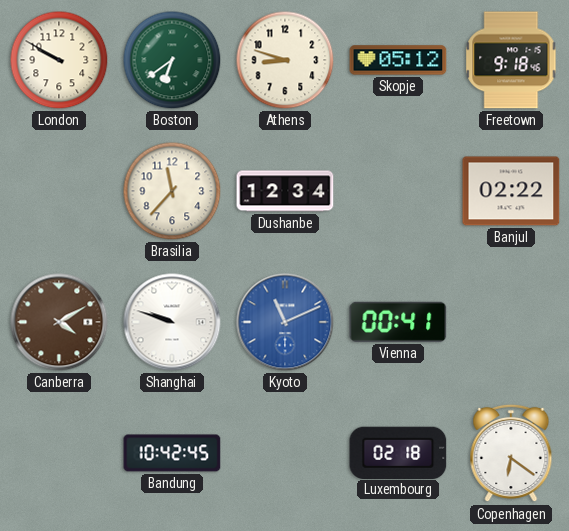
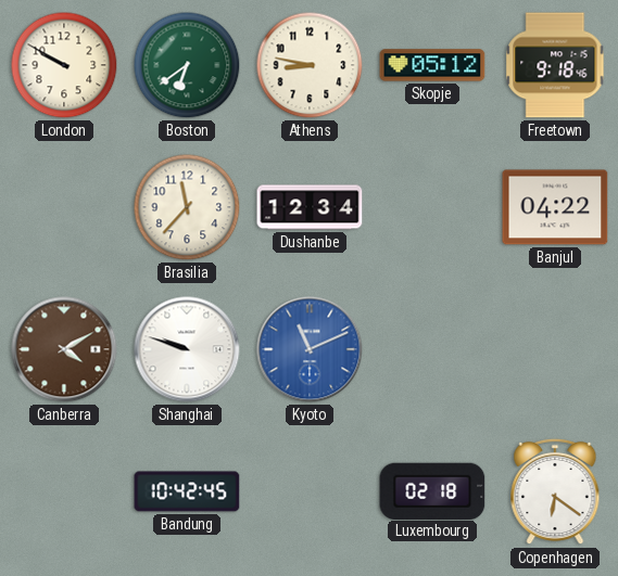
Athens: 8:48 -> 8:47 (310, 65)
Banjul: 02:22 -> 04:22 (555, 207)
Vienna: 00:41 -> none (398, 322)
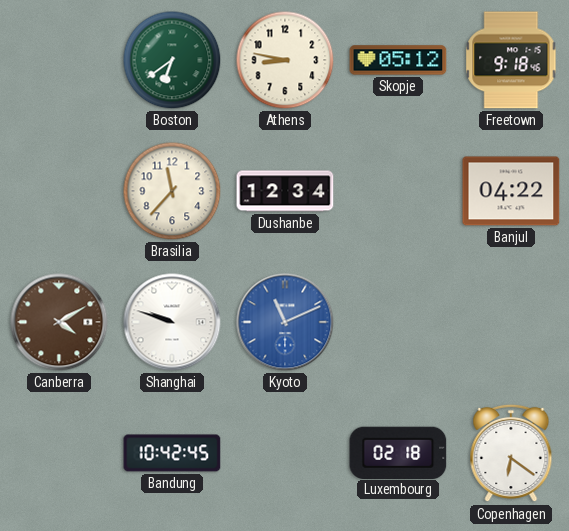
London: 9:50 -> none (64, 65)
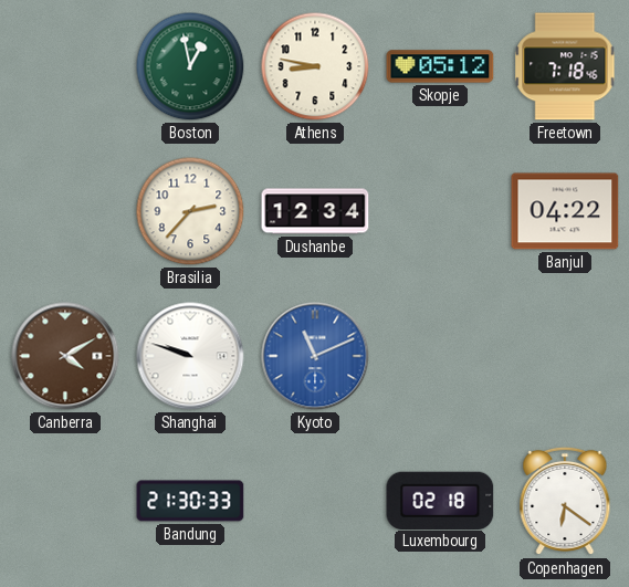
Boston: 6:39 -> 12:58 (190, 66)
Freetown: 9:18 -> 7:18 (565, 66)
Brasilia: 11:37 -> 2:37 (190, 211)
Bandung: 10:42 -> 21:30 (190, 501)
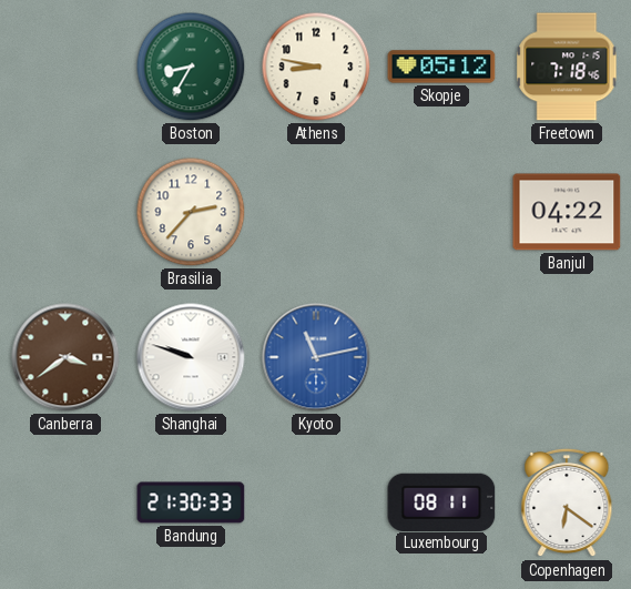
Boston: 12:58 -> 8:35 (191, 67)
Dushanbe: 12:34 -> none (315, 211)
Canberra: 4:10 -> 3:39 (65, 357)
Kyoto: 11:11 -> 11:13 (316, 357)
Luxembourg: 02:18 -> 08:11 (441, 501)
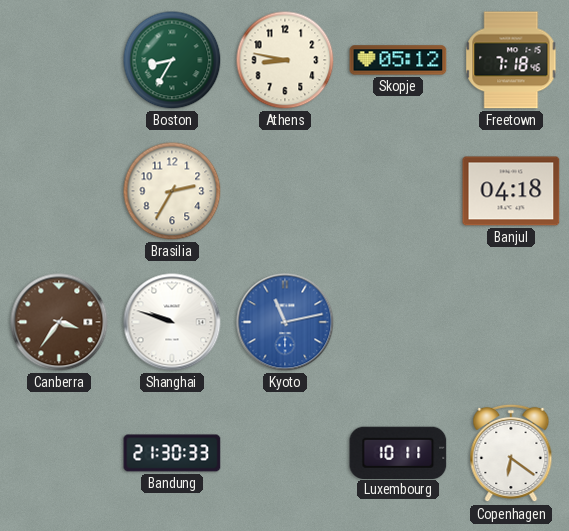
Brasilia: 2:37 -> 2:35 (172, 191)
Banjul: 04:22 -> 04:18 (511, 191)
Canberra: 3:39 -> 3:36 (59, 322)
Luxembourg: 08:11 -> 10:11 (398, 452)
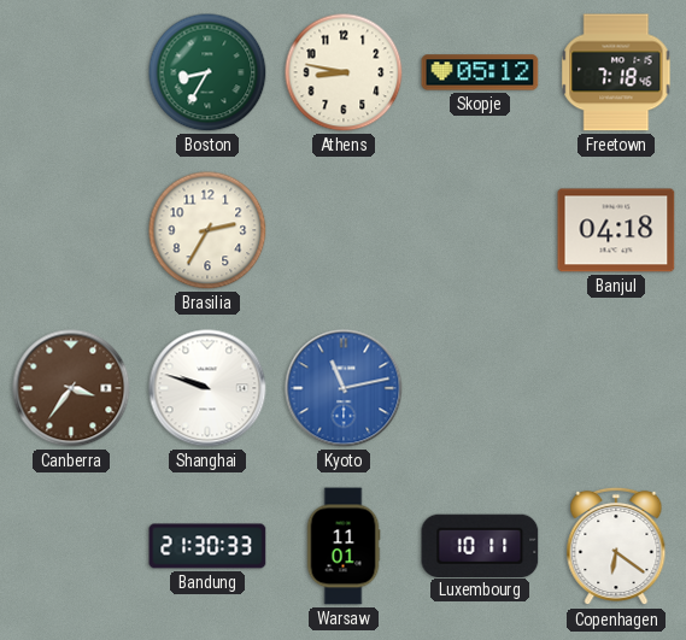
Warsaw: none -> 11:01 (344, 546)
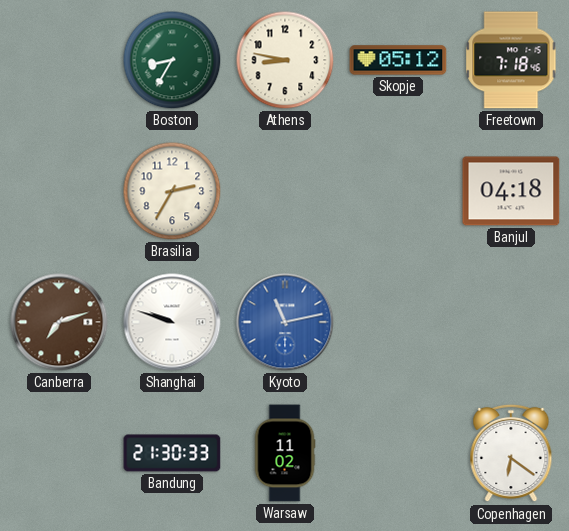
Canberra: 3:36 -> 7:12 (59, 322)
Warsaw: 11:01 -> 11:02 (285, 453)
Luxembourg: 10:11 -> none (480, 545)
